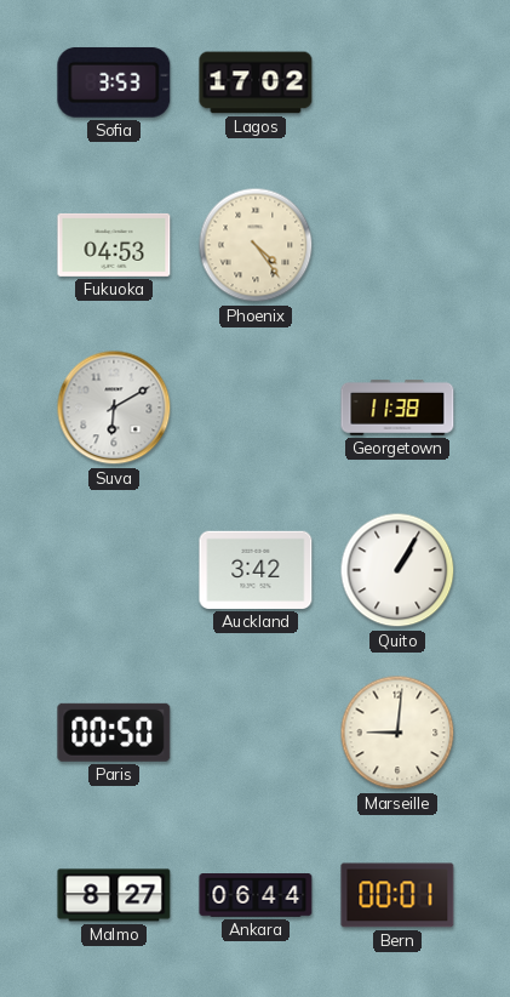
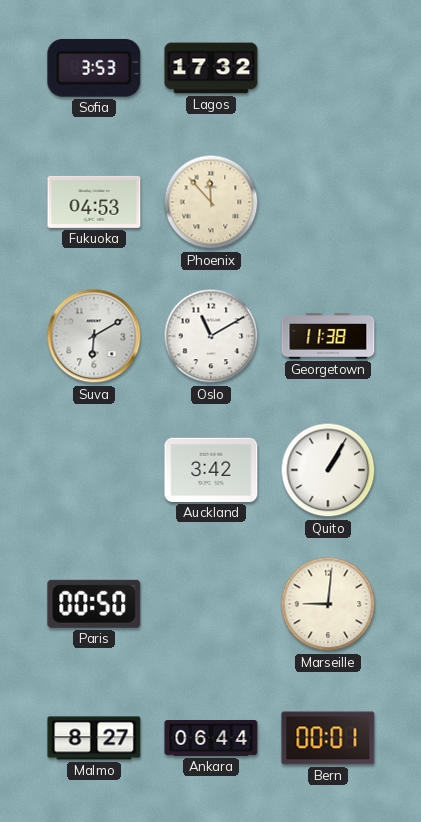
Lagos: 17:02 -> 17:32 (211, 68)
Phoenix: 4:24 -> 11:53 (211, 202)
Oslo: none -> 11:10 (211, 336)
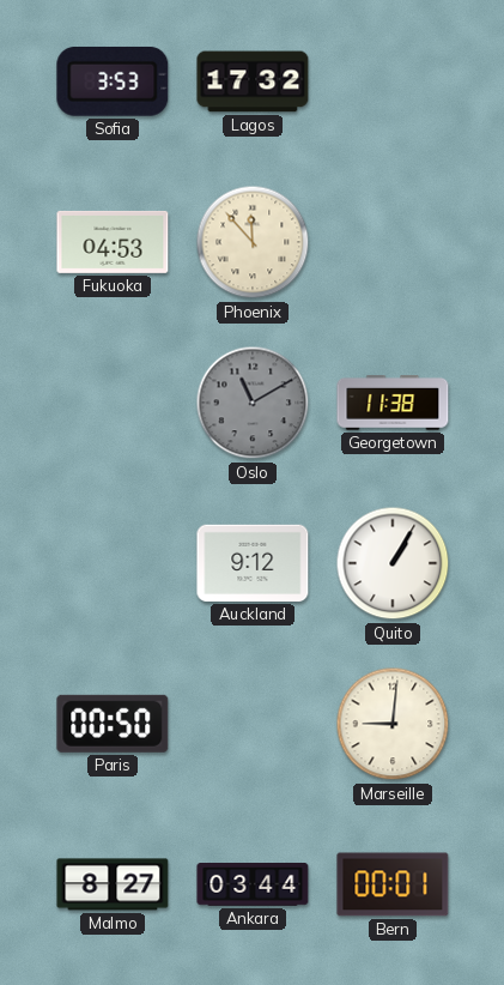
Suva: 6:10 -> none (94, 336)
Oslo dial: white -> grey (253, 403)
Auckland: 3:42 -> 9:12 (253, 563)
Ankara: 06:44 -> 03:44 (253, 886)
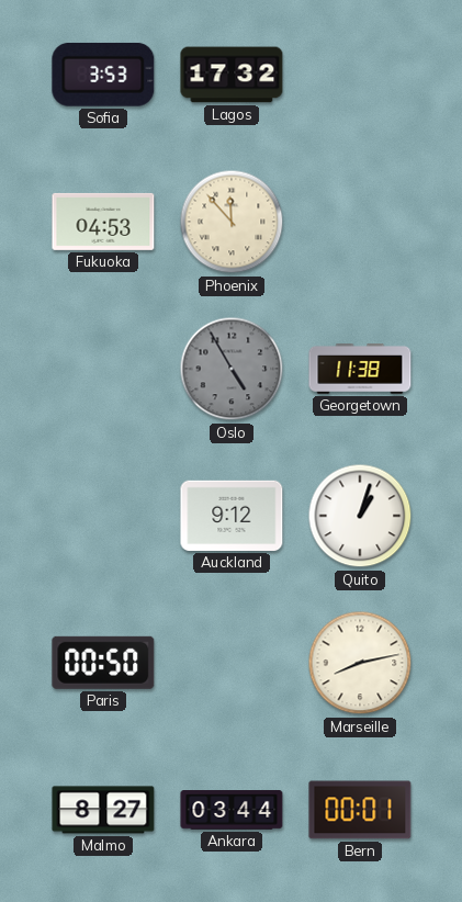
Oslo: 11:10 -> 4:55 (232, 369)
Quito: 1:05 -> 1:03 (360, 516)
Marseille: 9:01 -> 8:13 (360, 663)
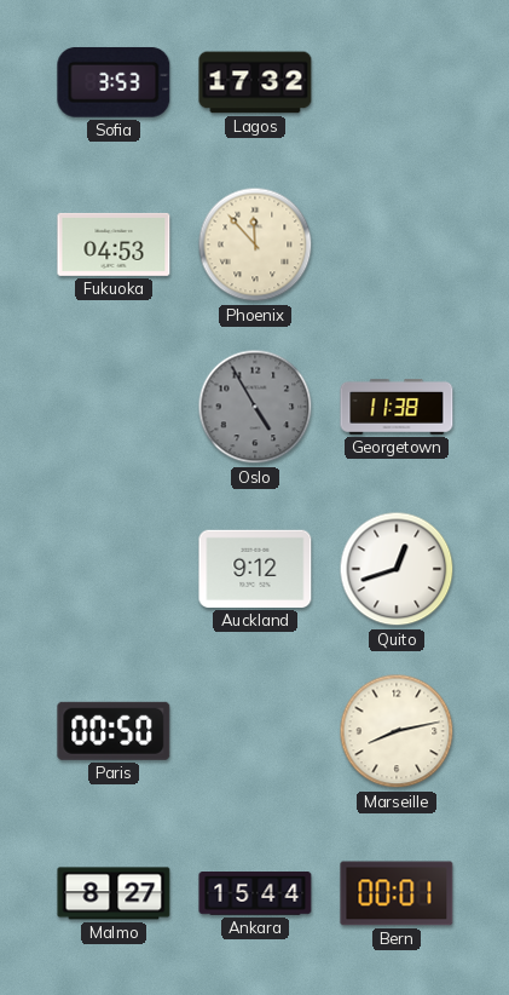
Quito: 1:03 -> 12:42 (397, 569)
Ankara: 03:44 -> 15:44 (255, 895)
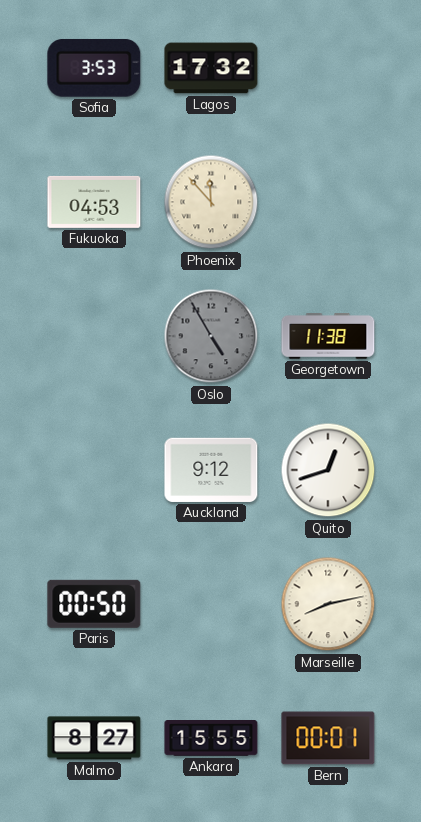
Ankara: 15:44 -> 15:55 (211, 739)
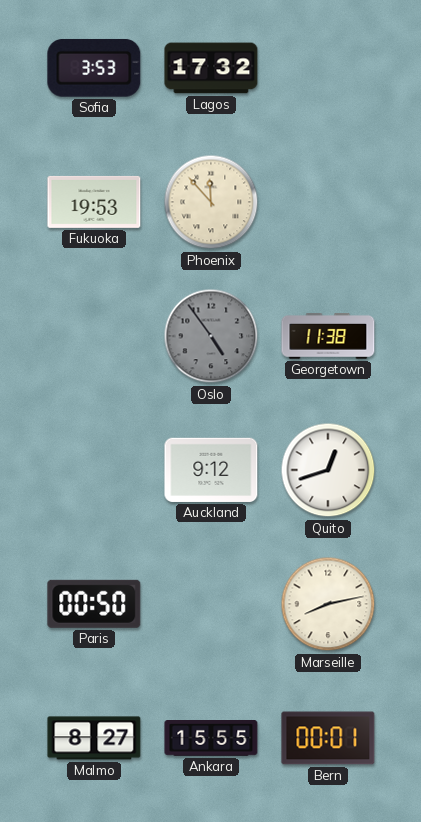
Fukuoka: 04:53 -> 19:53 (94, 202)
Oslo: 4:55 -> 4:54 (211, 336)
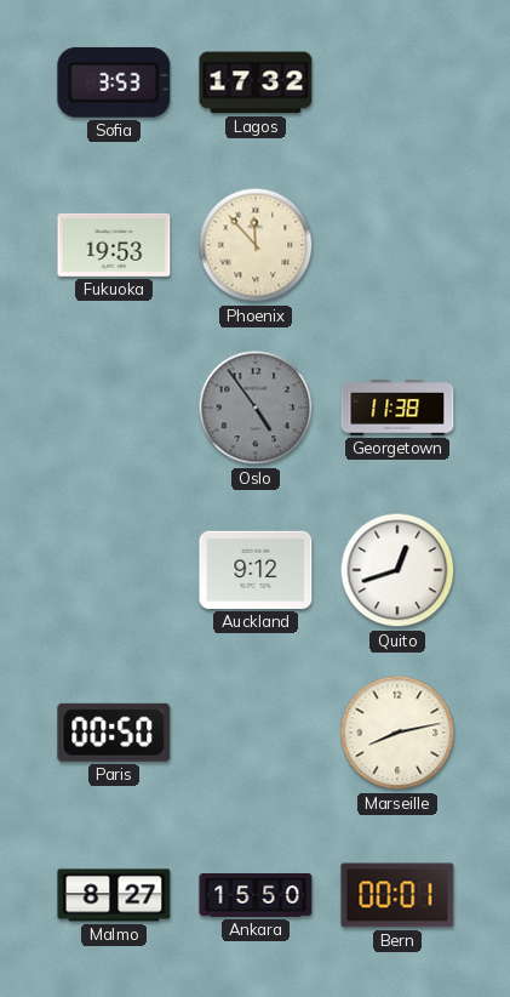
Ankara: 15:55 -> 15:50 (256, 896)
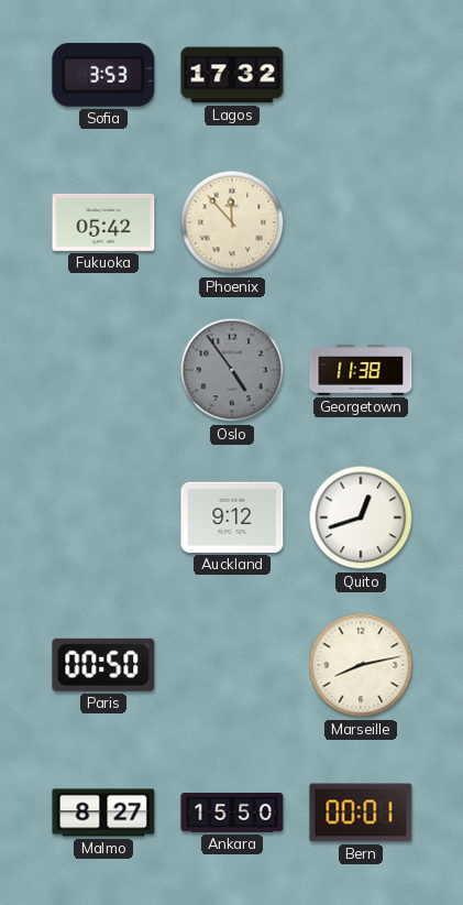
Fukuoka: 19:53 -> 05:42 (103, 222)
